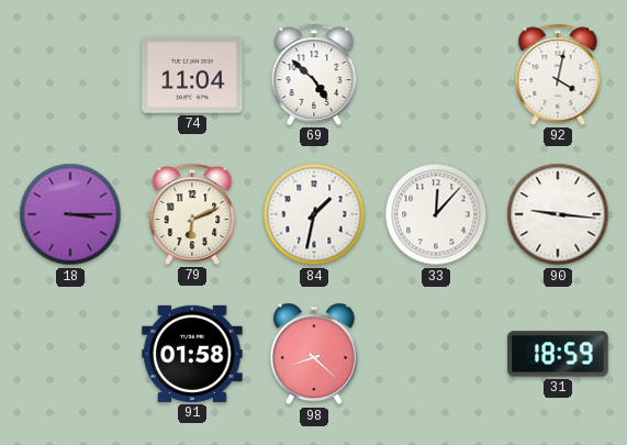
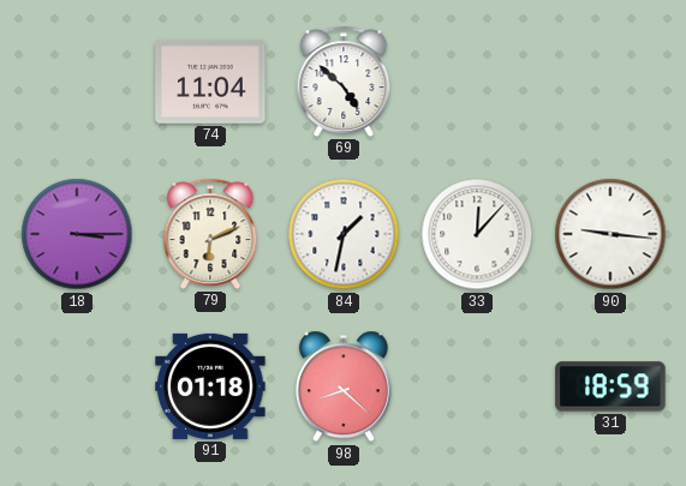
92: 4:02 -> none (558, 75)
91: 01:58 -> 01:18 (210, 386)
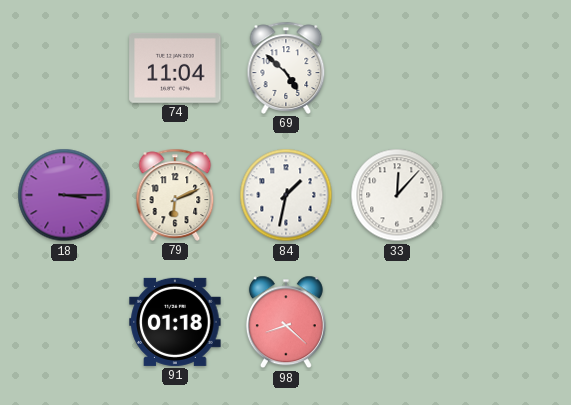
90: 9:16 -> none (610, 234)
31: 18:59 -> none (610, 386)
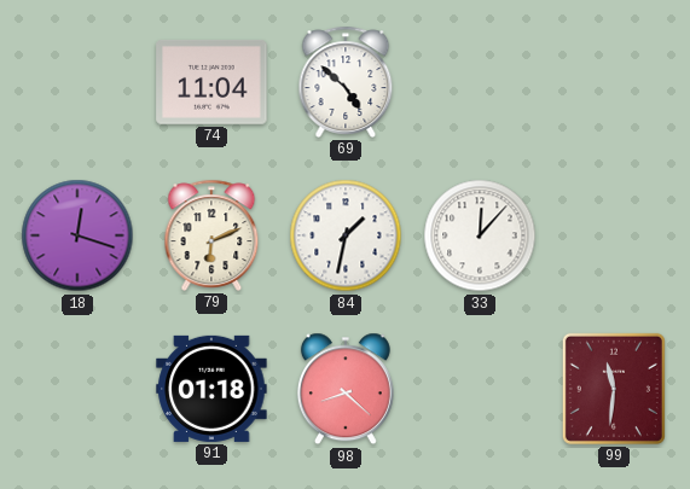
18: 3:15 -> 12:18 (77, 235)
99: none -> 11:31 (614, 389)
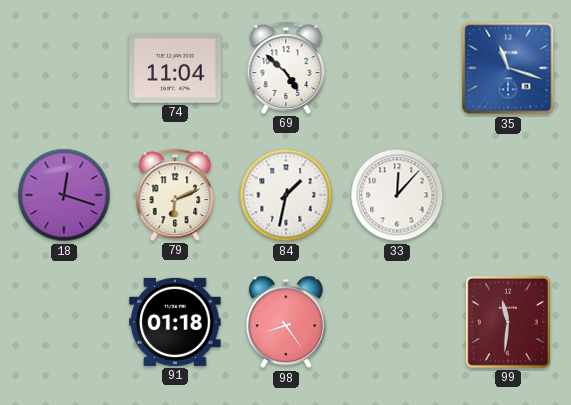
35: none -> 11:18 (508, 68)
98: 8:22 -> 8:24 (286, 322)
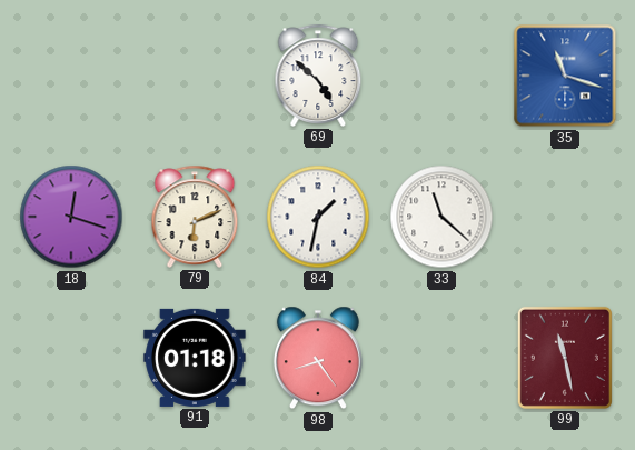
74: 11:04 -> none (175, 69)
33: 12:07 -> 11:22 (441, 217)
99: 11:31 -> 11:28 (565, 358)
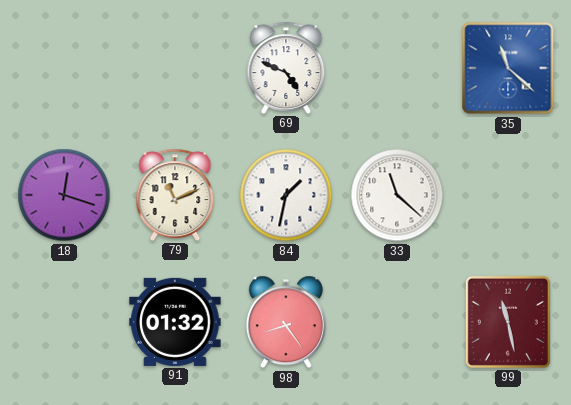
69: 4:52 -> 4:49 (286, 68)
35: 11:18 -> 11:22 (508, 68)
79: 6:11 -> 11:11 (175, 195)
91: 01:18 -> 01:32 (175, 322)
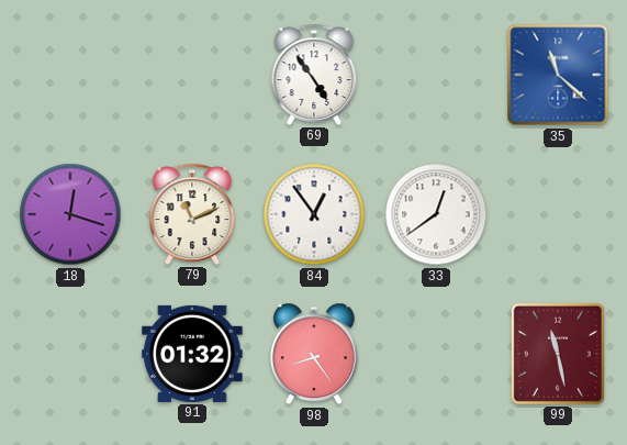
69: 4:49 -> 4:54 (314, 75)
84: 1:32 -> 12:54 (314, 214)
33: 11:22 -> 12:39 (436, 214)
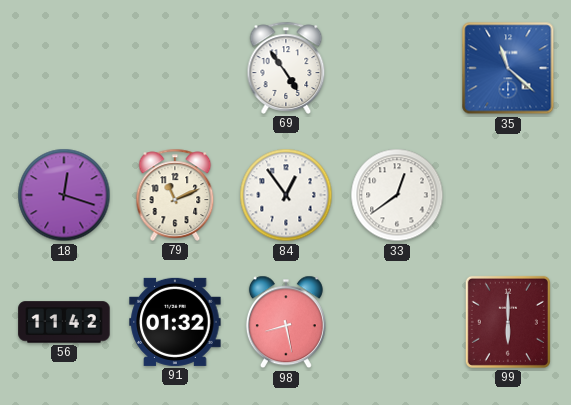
56: none -> 11:42 (64, 322)
98: 8:24 -> 8:28 (286, 322)
99: 11:28 -> 6:00 (508, 322)
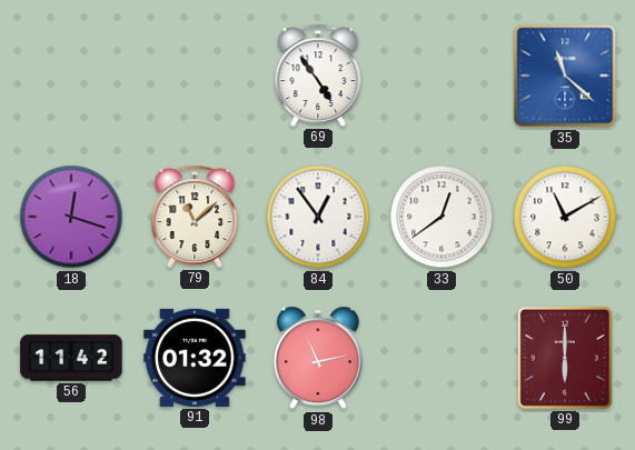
79: 11:11 -> 11:08 (195, 217)
50: none -> 11:10 (565, 217)
98: 8:28 -> 11:13 (318, 358)
